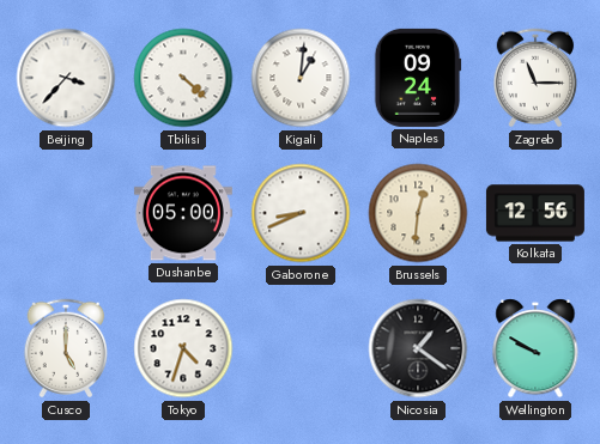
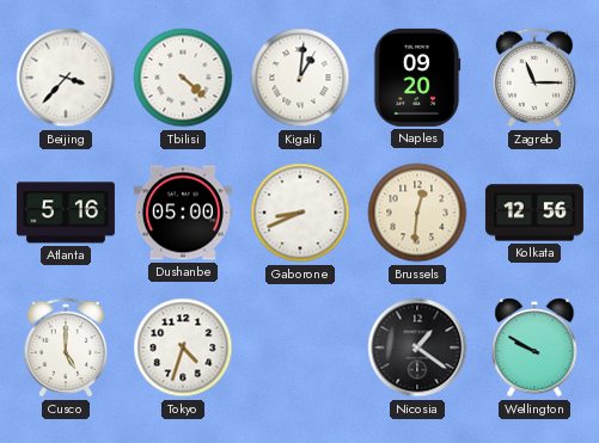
Naples: 09:24 -> 09:20 (417, 78)
Atlanta: none -> 5:16 (66, 213)
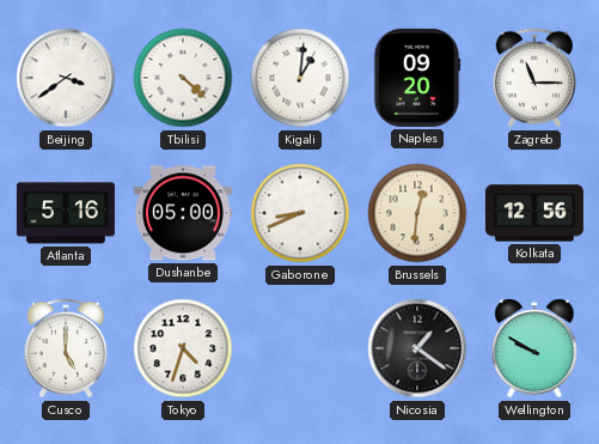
Beijing: 3:37 -> 3:39 (66, 78)
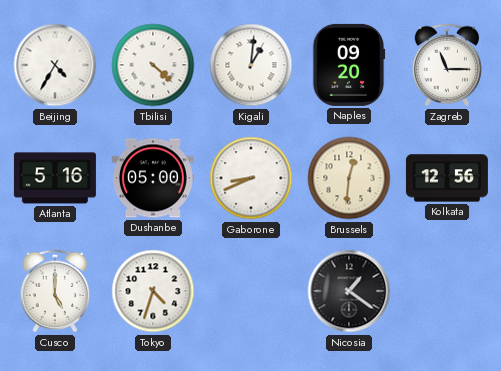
Beijing: 3:39 -> 4:35 (55, 65)
Wellington: 9:50 -> none (534, 348)
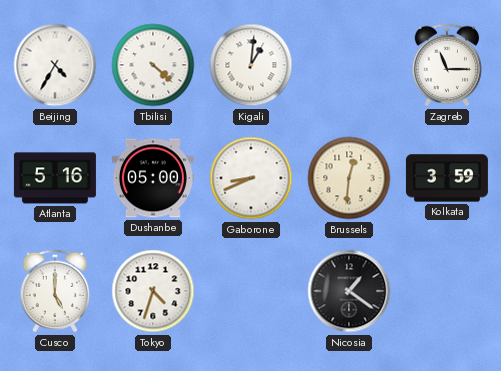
Naples: 09:20 -> none (349, 65)
Kolkata: 12:56 -> 3:59 (447, 178)
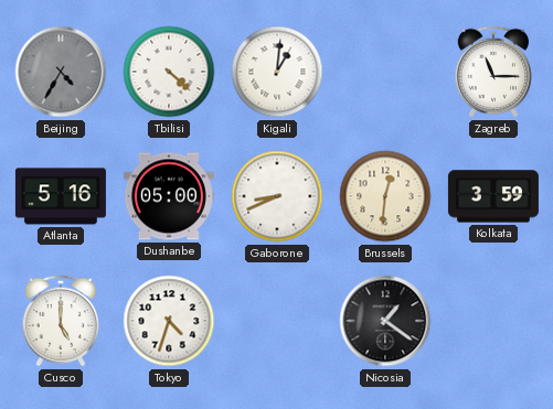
Beijing dial: white -> grey (61, 72)
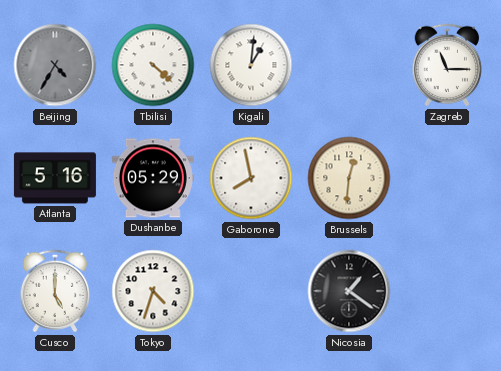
Dushanbe: 05:00 -> 05:29 (153, 178)
Gaborone: 8:41 -> 7:58 (251, 178)
Kolkata: 3:59 -> none (493, 196)
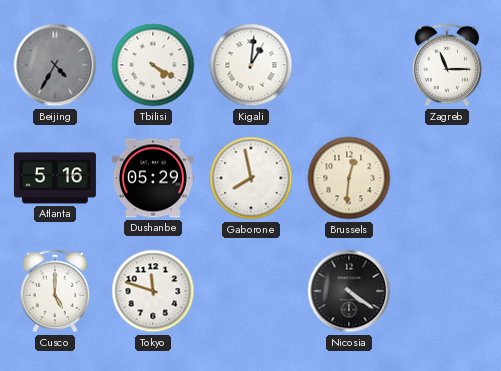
Tbilisi: 4:22 -> 4:20 (153, 65)
Tokyo: 4:33 -> 11:48 (153, 291)
Nicosia: 1:21 -> 4:21 (349, 291)
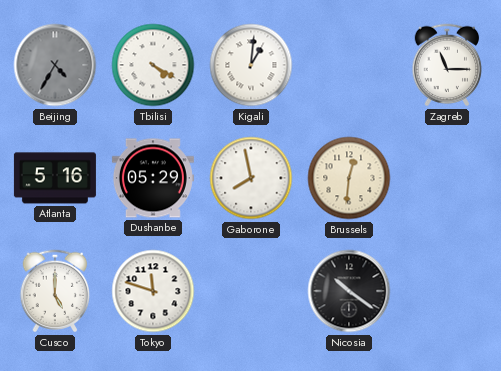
Nicosia: 4:21 -> 10:21 (349, 291)
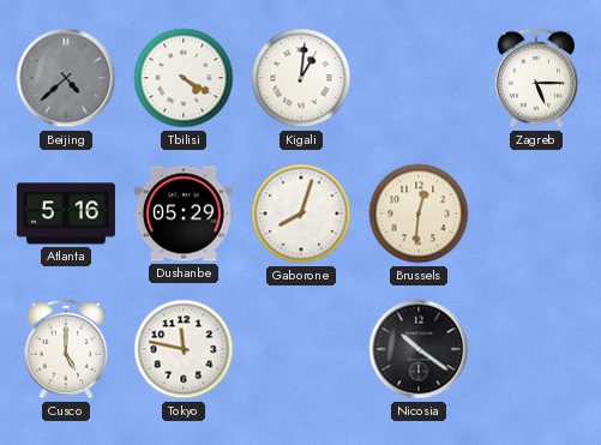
Beijing: 4:35 -> 4:38 (66, 78)
Zagreb: 11:15 -> 5:15 (536, 78)
Gaborone: 7:58 -> 8:03 (301, 214)
Tokyo: 11:48 -> 11:47 (184, 349)
